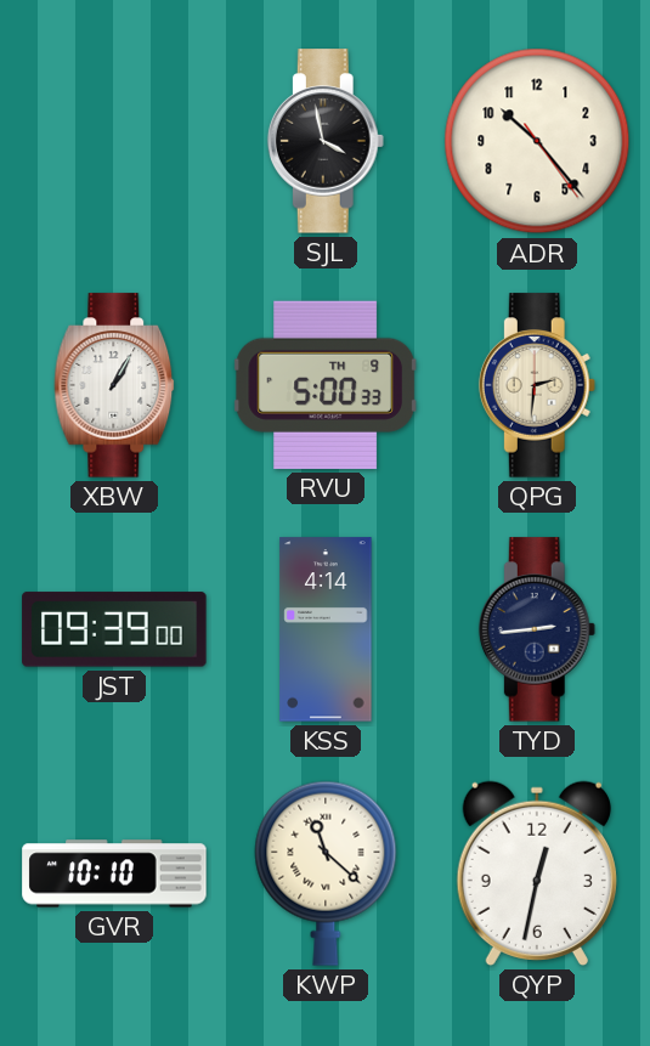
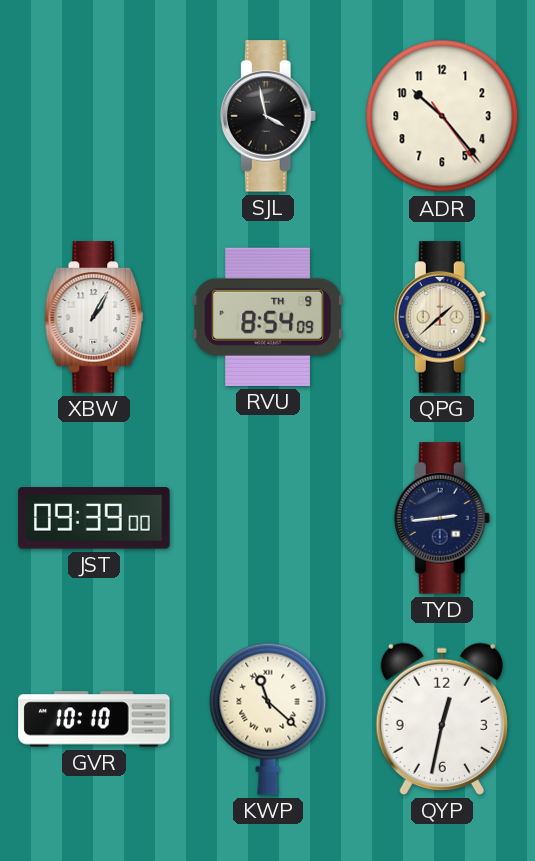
RVU: 5:00 -> 8:54 (268, 317)
QPG: 2:31 -> 1:38 (442, 317)
KSS: 4:14 -> none (326, 629)
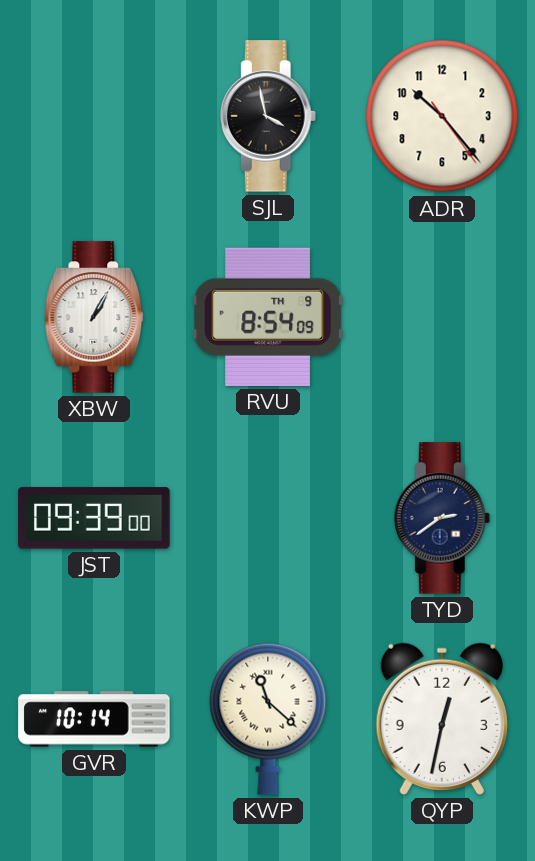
QPG: 1:38 -> none (442, 317)
TYD: 2:44 -> 2:39 (442, 518)
GVR: 10:10 -> 10:14 (94, 719)
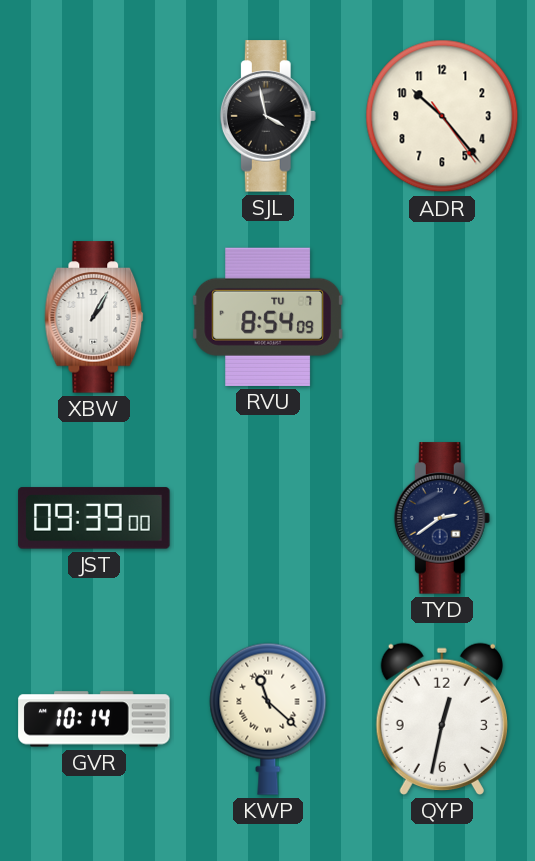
RVU date: TH 9 -> TU 7 (268, 317)
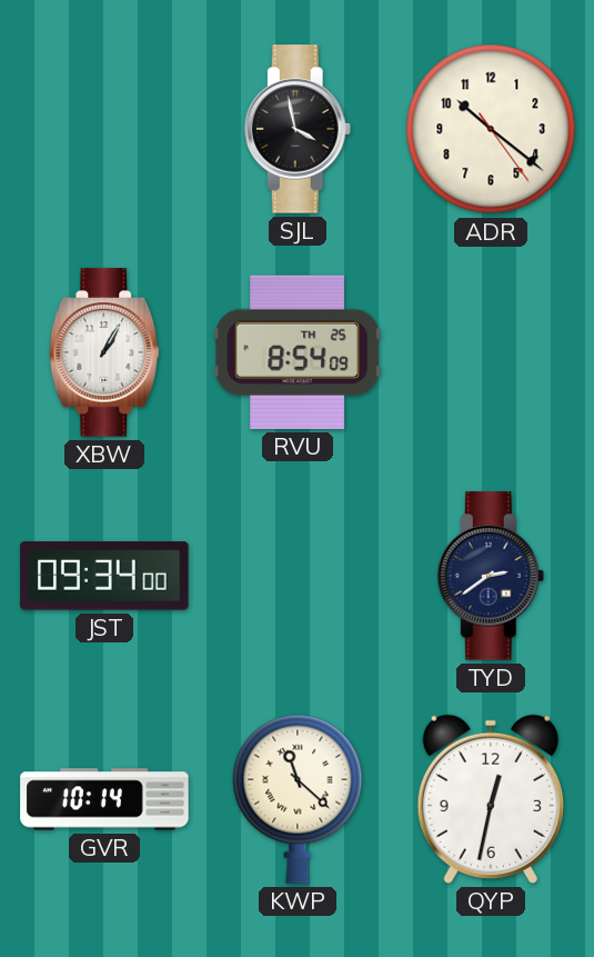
ADR: 10:23 -> 10:21 (491, 129)
RVU date: TU 7 -> TH 25 (298, 352)
JST: 09:39 -> 09:34 (104, 576)
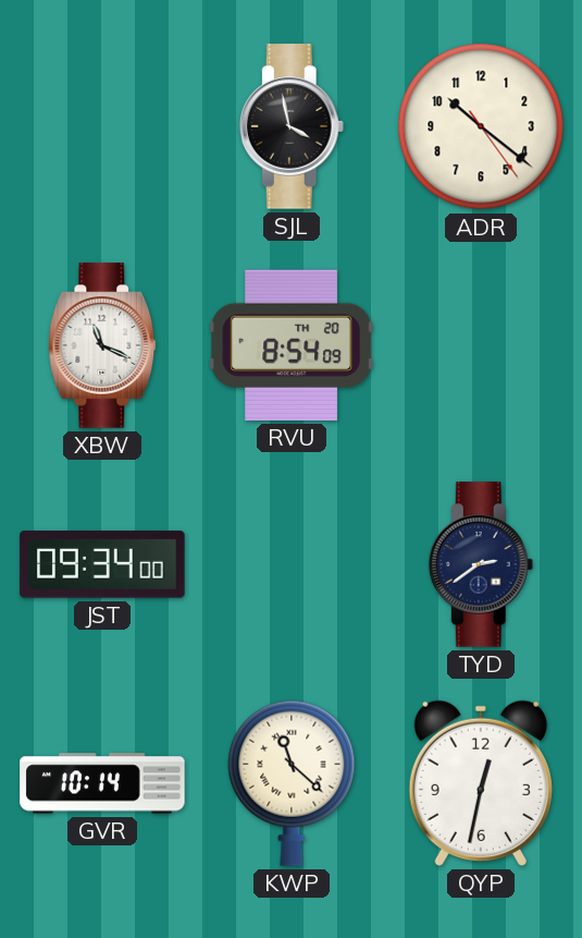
XBW: 1:05 -> 11:19 (102, 345)
RVU date: TH 25 -> TH 20 (292, 345)
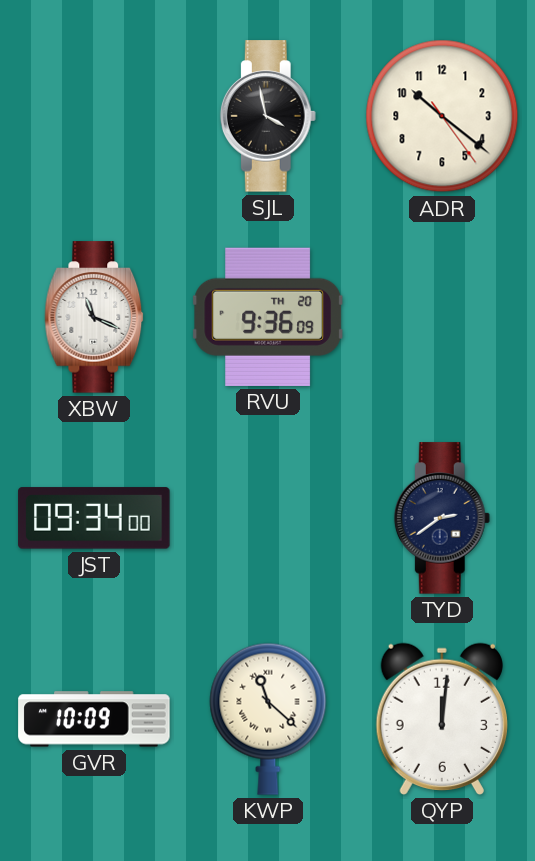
RVU: 8:54 -> 9:36 (268, 317)
GVR: 10:14 -> 10:09 (94, 719)
QYP: 12:32 -> 12:01 (442, 719)
